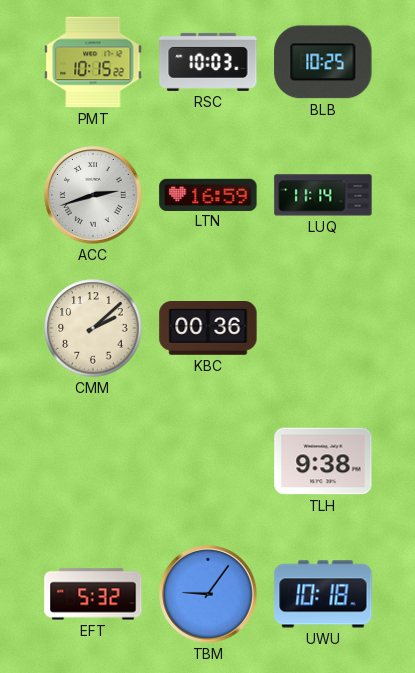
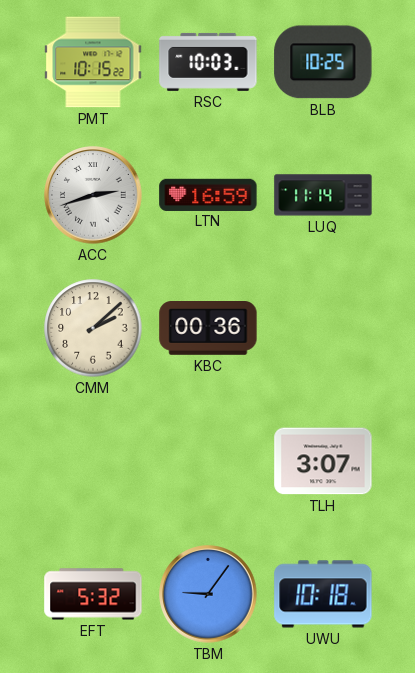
TLH: 9:38 -> 3:07 (323, 461)
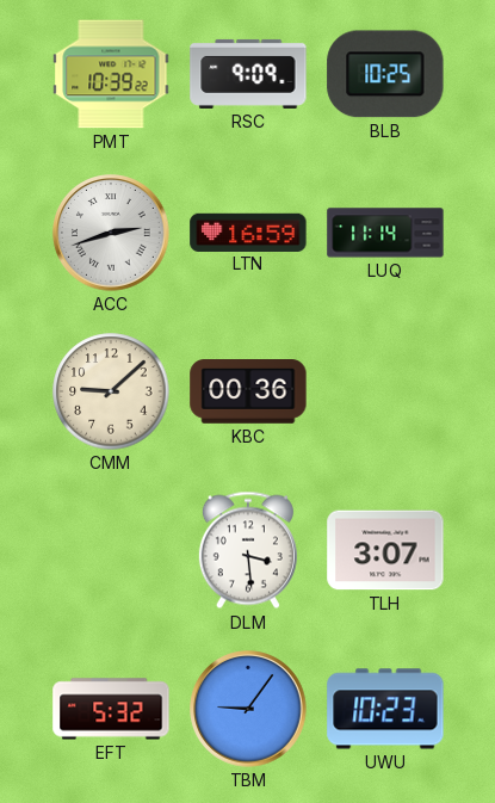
PMT: 10:15 -> 10:39 (111, 74)
RSC: 10:03 -> 9:09 (248, 74)
CMM: 2:08 -> 9:08 (111, 391)
DLM: none -> 3:29 (248, 550)
UWU: 10:18 -> 10:23 (385, 709)
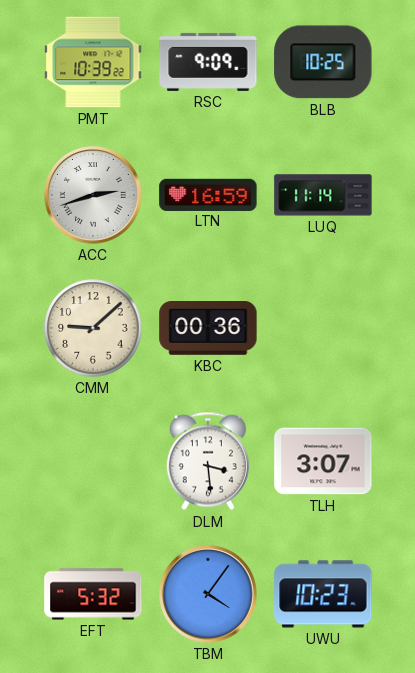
TBM: 9:06 -> 4:06 (208, 594)
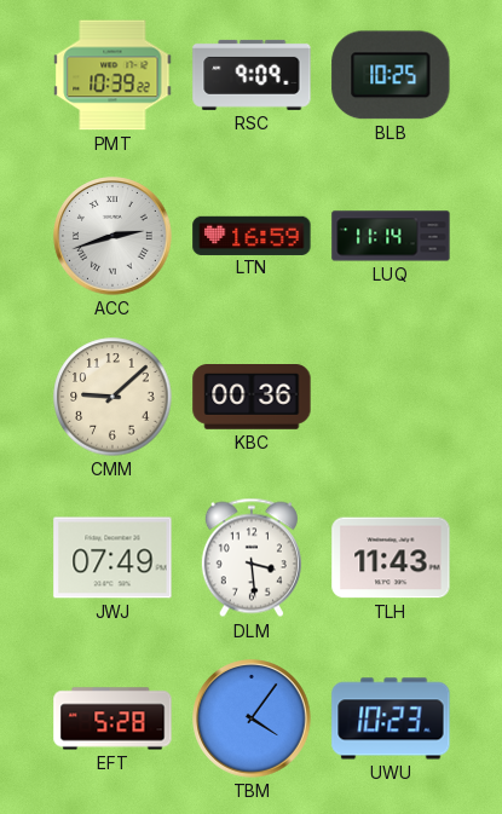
JWJ: none -> 07:49 (112, 558)
TLH: 3:07 -> 11:43 (391, 558)
EFT: 5:32 -> 5:28 (112, 718)
